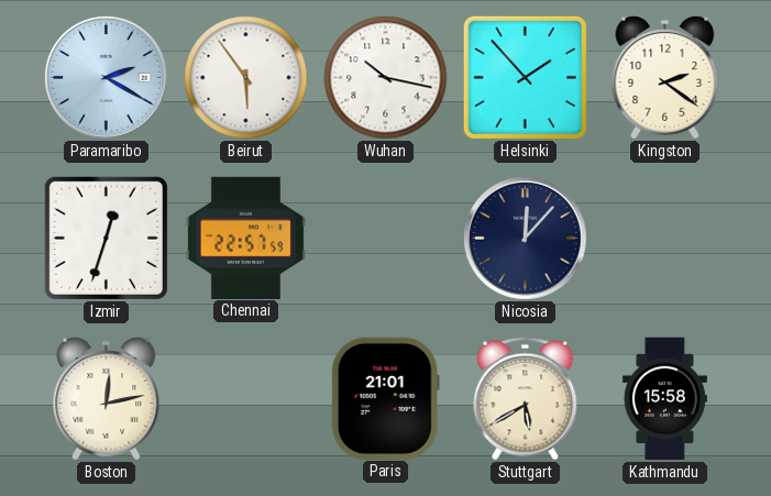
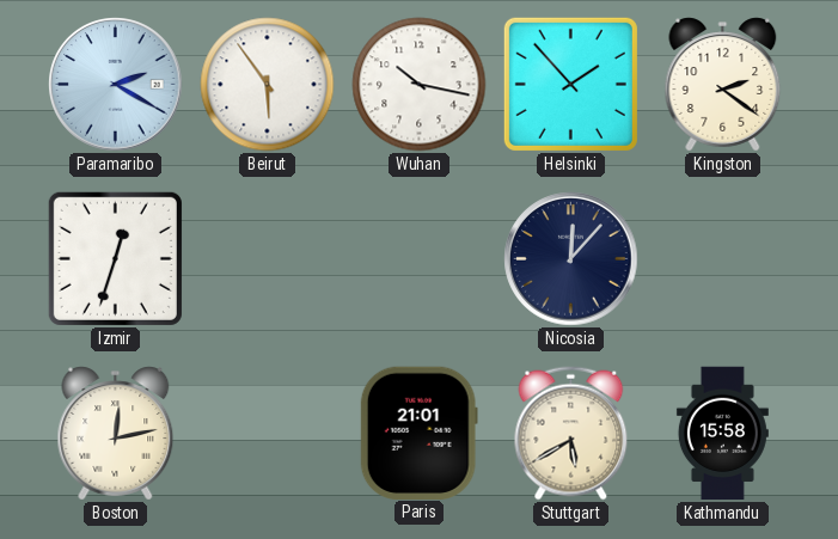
Chennai: 22:57 -> none (245, 238)
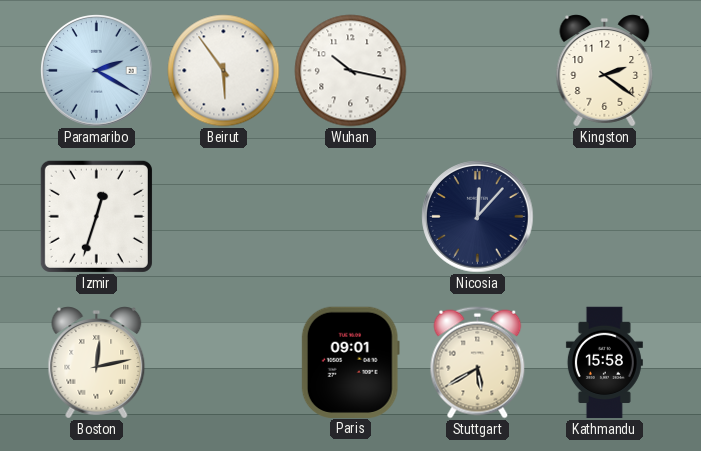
Helsinki: 1:53 -> none (570, 84)
Paris: 21:01 -> 09:01 (350, 362)
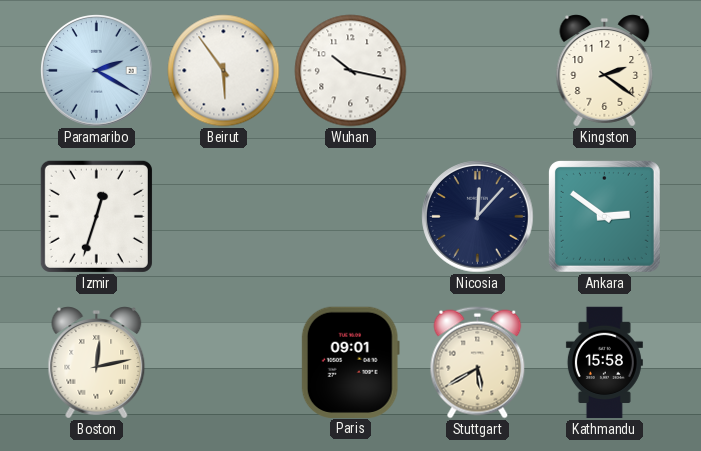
Ankara: none -> 2:51 (604, 216)
